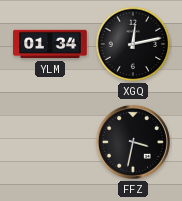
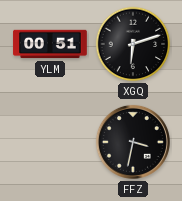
YLM: 01:34 -> 00:51 (50, 44)
XGQ: 12:13 -> 6:12 (133, 44)
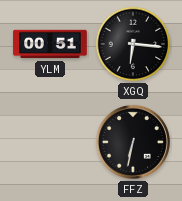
XGQ: 6:12 -> 6:16 (133, 44)
FFZ: 3:32 -> 6:32 (133, 142)
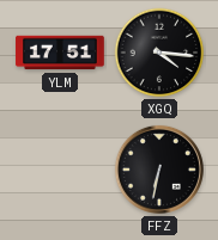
YLM: 00:51 -> 17:51 (60, 53)
XGQ: 6:16 -> 4:16 (159, 53)
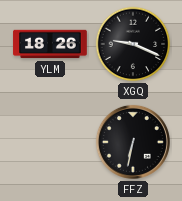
YLM: 17:51 -> 18:26 (50, 44)
XGQ: 4:16 -> 9:19 (133, 44)
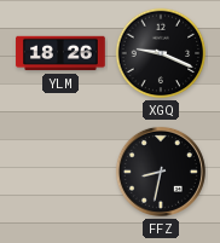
FFZ: 6:32 -> 8:32 (161, 172)
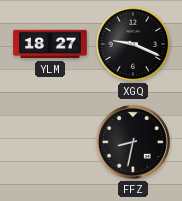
YLM: 18:26 -> 18:27 (50, 44)
